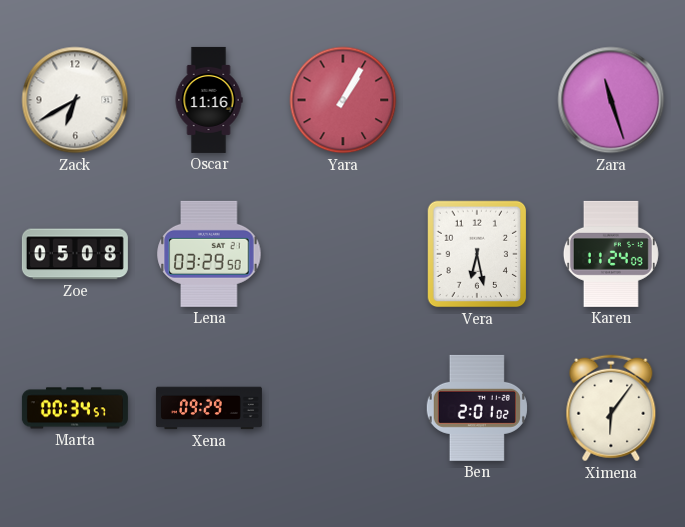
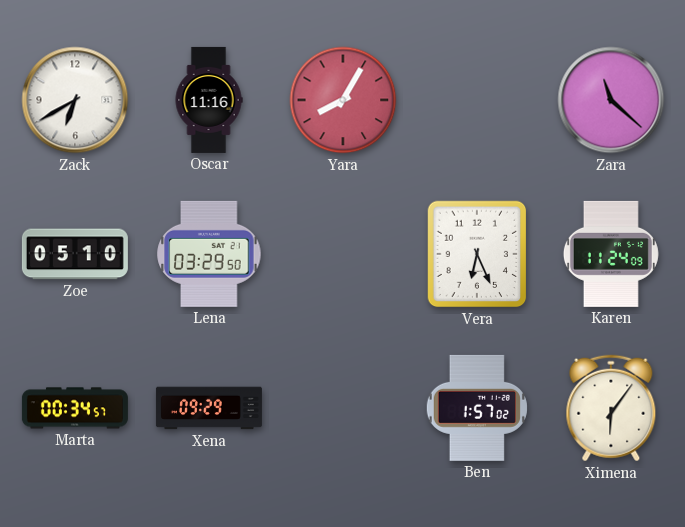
Yara: 1:05 -> 8:05 (343, 100)
Zara: 11:27 -> 11:22 (611, 100)
Zoe: 05:08 -> 05:10 (75, 254)
Vera: 6:28 -> 6:26 (477, 254)
Ben: 2:01 -> 1:57 (477, 408)
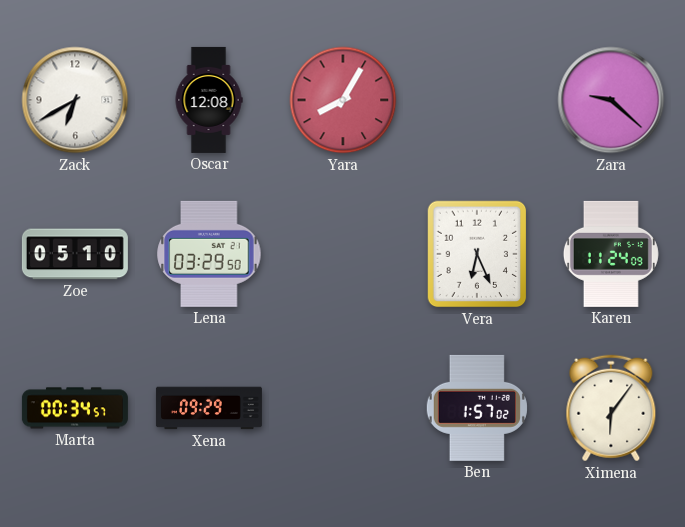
Oscar: 11:16 -> 12:08 (209, 100)
Zara: 11:22 -> 9:22 (611, 100)
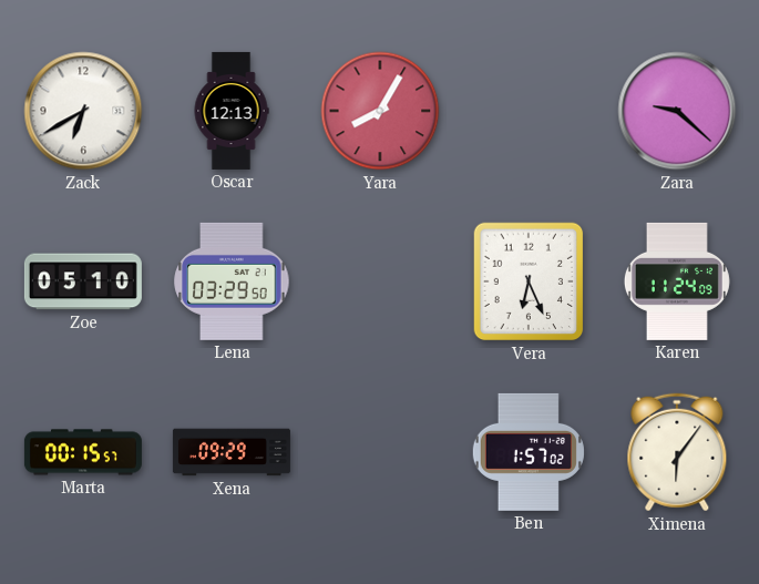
Oscar: 12:08 -> 12:13 (232, 111)
Marta: 00:34 -> 00:15 (83, 452)
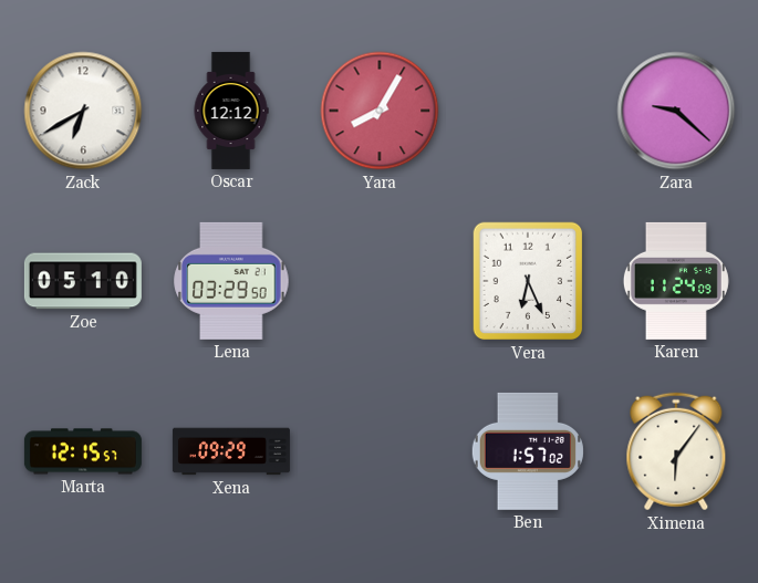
Oscar: 12:13 -> 12:12 (231, 111)
Marta: 00:15 -> 12:15 (83, 451)
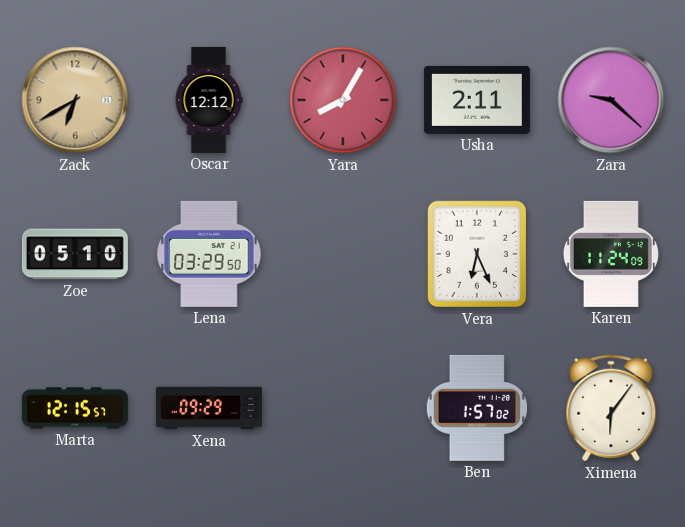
Zack dial: white -> champagne (75, 100)
Usha: none -> 2:11 (477, 100)
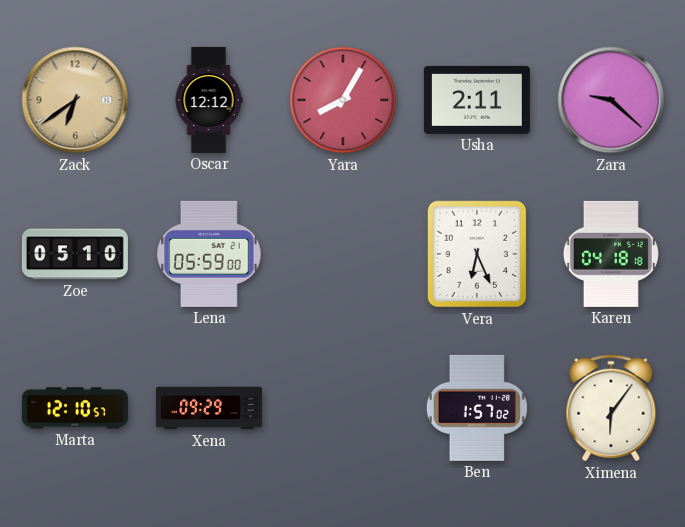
Zack: 6:40 -> 6:39 (75, 100)
Lena: 03:29 -> 05:59 (209, 254)
Karen: 11:24 -> 04:18 (611, 254)
Marta: 12:15 -> 12:10 (75, 408)
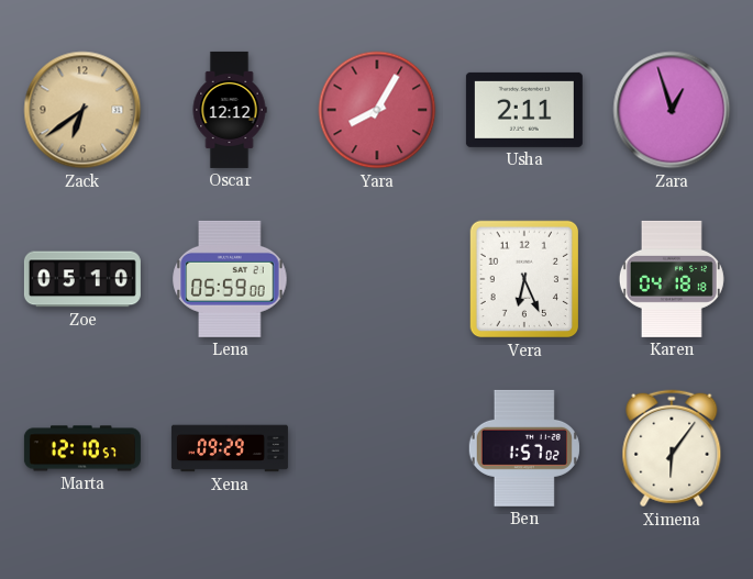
Zara: 9:22 -> 12:57 (672, 110)
